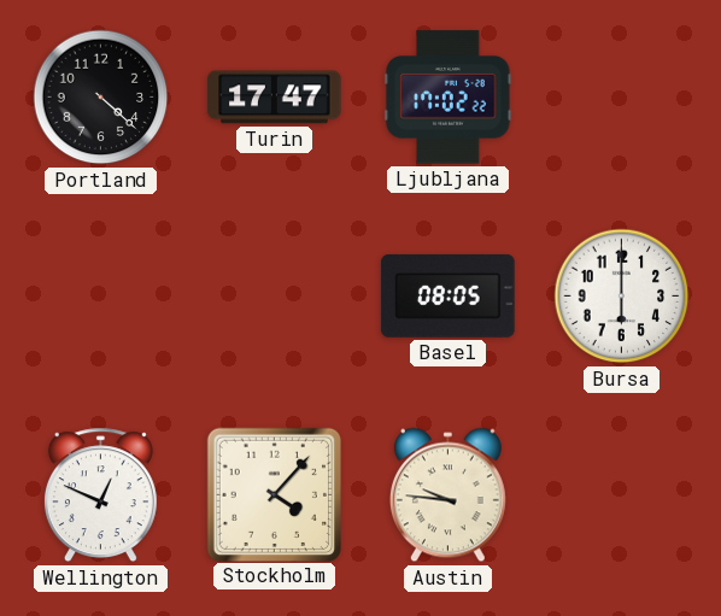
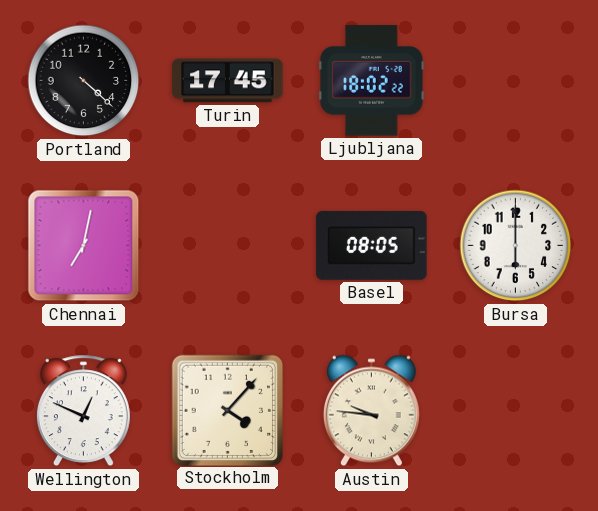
Turin: 17:47 -> 17:45 (228, 81)
Ljubljana: 17:02 -> 18:02 (372, 81)
Chennai: none -> 7:02 (84, 246)
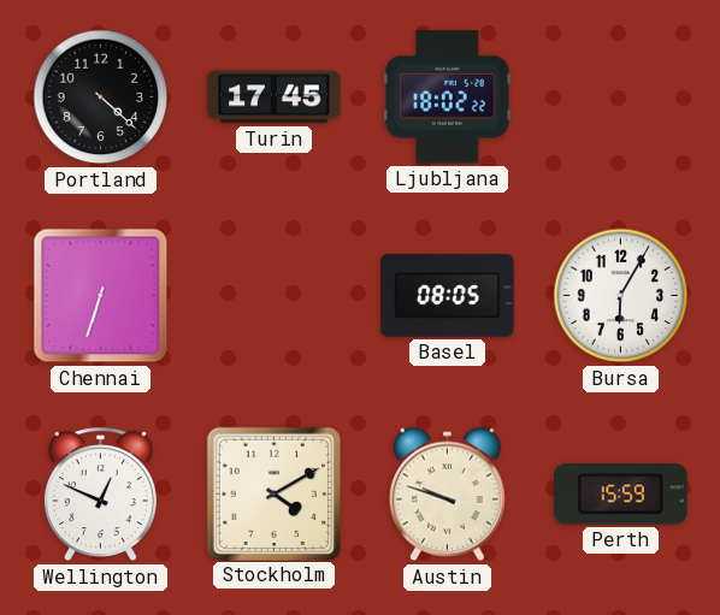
Chennai: 7:02 -> 6:33 (101, 296)
Bursa: 6:00 -> 6:05 (621, 296)
Stockholm: 4:07 -> 4:10 (273, 493)
Austin: 9:46 -> 9:48 (447, 495)
Perth: none -> 15:59 (621, 495)
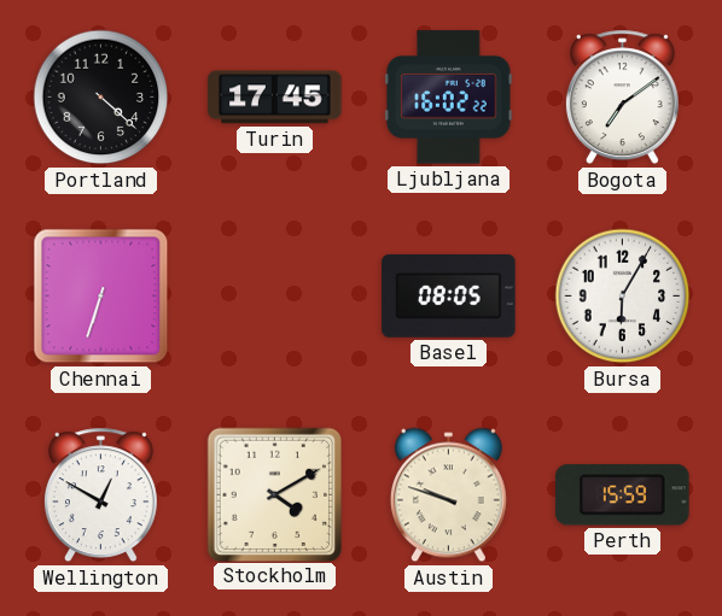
Ljubljana: 18:02 -> 16:02 (449, 98)
Bogota: none -> 7:09 (622, 98)
Wellington: 12:49 -> 12:50 (100, 495)
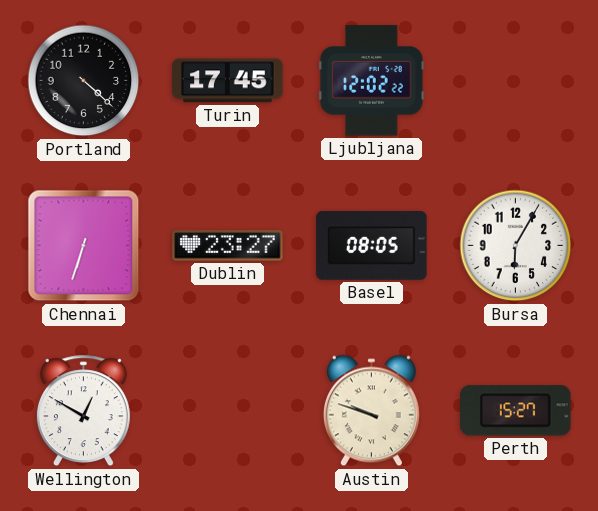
Ljubljana: 16:02 -> 12:02 (372, 81)
Bogota: 7:09 -> none (622, 98)
Dublin: none -> 23:27 (228, 246)
Stockholm: 4:10 -> none (274, 494)
Perth: 15:59 -> 15:27 (516, 411)
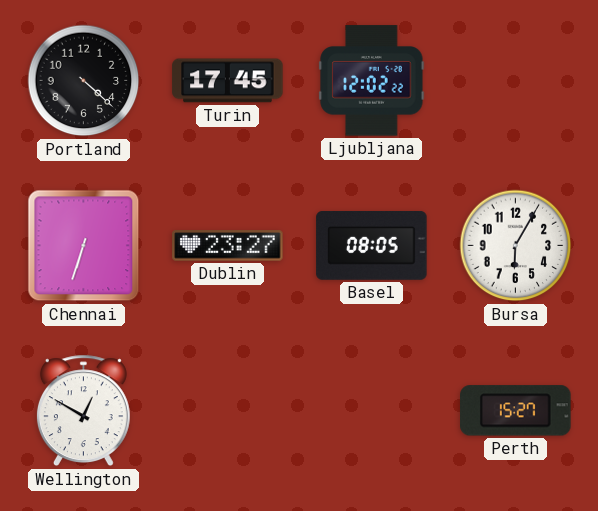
Austin: 9:48 -> none (371, 411)
